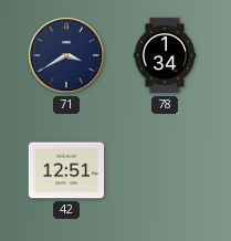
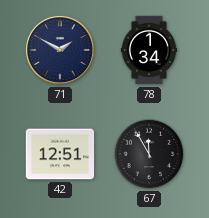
71: 3:40 -> 1:50 (60, 50)
67: none -> 11:55 (149, 154)
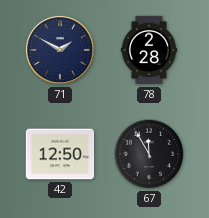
78: 1:34 -> 2:28 (149, 50)
42: 12:51 -> 12:50 (60, 154)
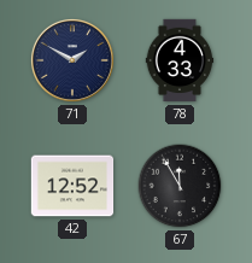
78: 2:28 -> 4:33 (180, 60)
42: 12:50 -> 12:52 (72, 186)
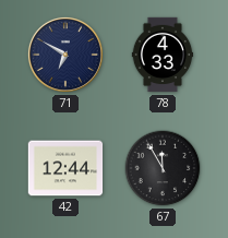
71: 1:50 -> 6:50 (65, 55)
42: 12:52 -> 12:44 (65, 168)
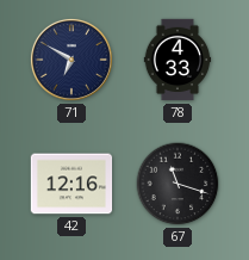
42: 12:44 -> 12:16 (71, 184)
67: 11:55 -> 11:18 (178, 184)
